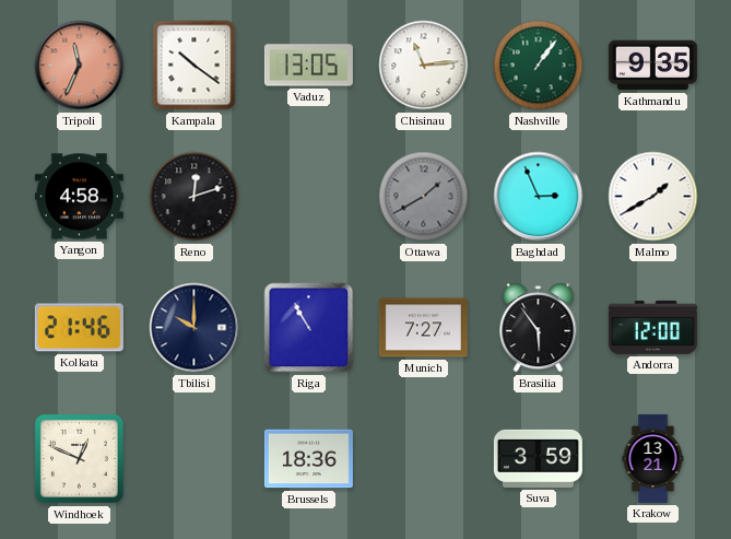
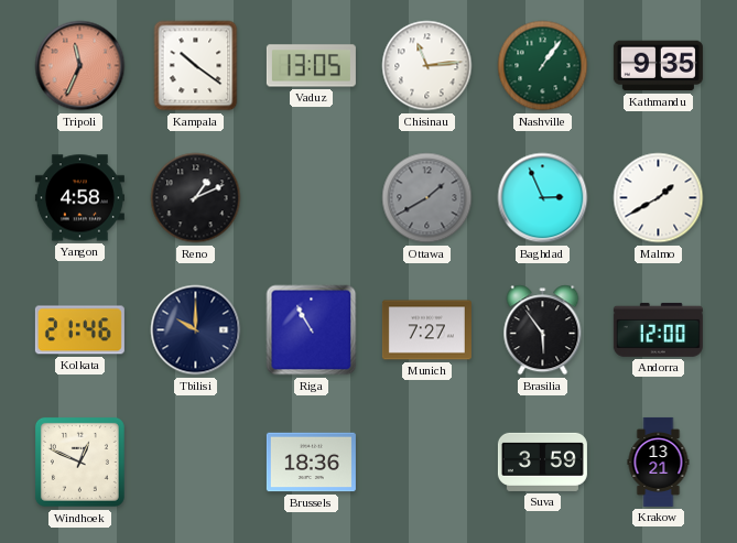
Reno: 12:12 -> 1:11 (196, 198)
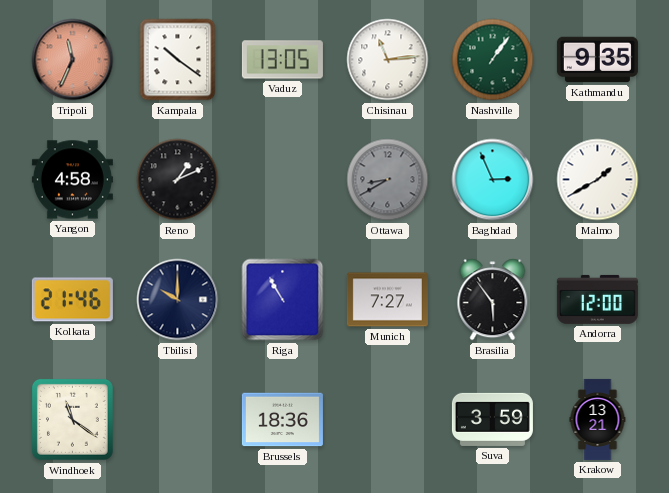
Ottawa: 1:40 -> 8:40 (388, 180)
Windhoek: 12:49 -> 11:21 (72, 419)
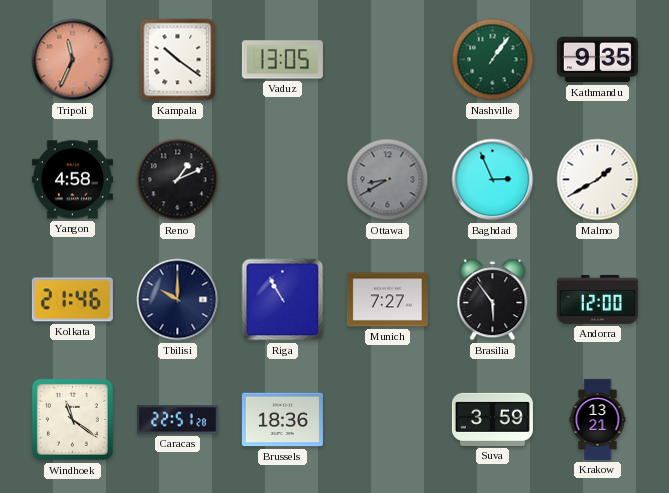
Chisinau: 11:14 -> none (388, 60)
Caracas: none -> 22:51 (177, 420)
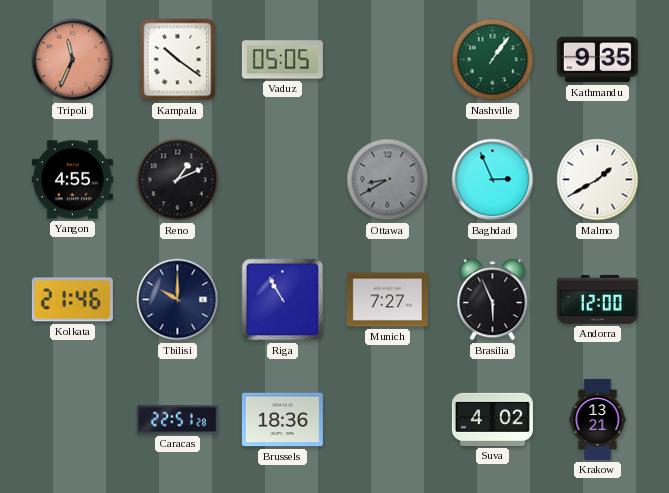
Vaduz: 13:05 -> 05:05 (282, 60)
Yangon: 4:58 -> 4:55 (72, 180)
Brasilia: 5:54 -> 5:56 (493, 300)
Windhoek: 11:21 -> none (72, 419)
Suva: 3:59 -> 4:02 (492, 419)
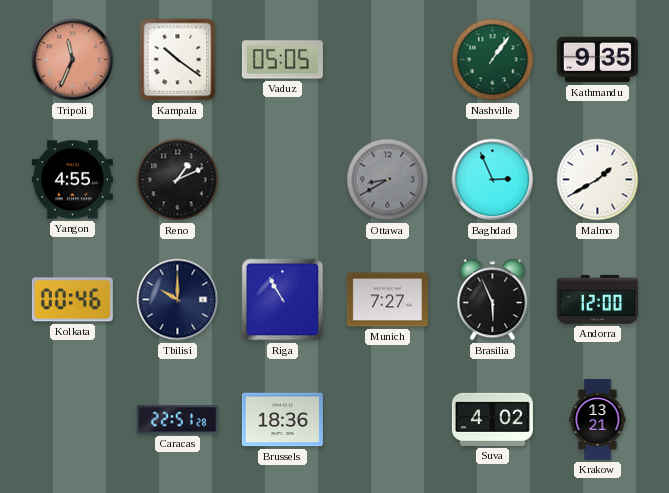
Kolkata: 21:46 -> 00:46 (72, 300)
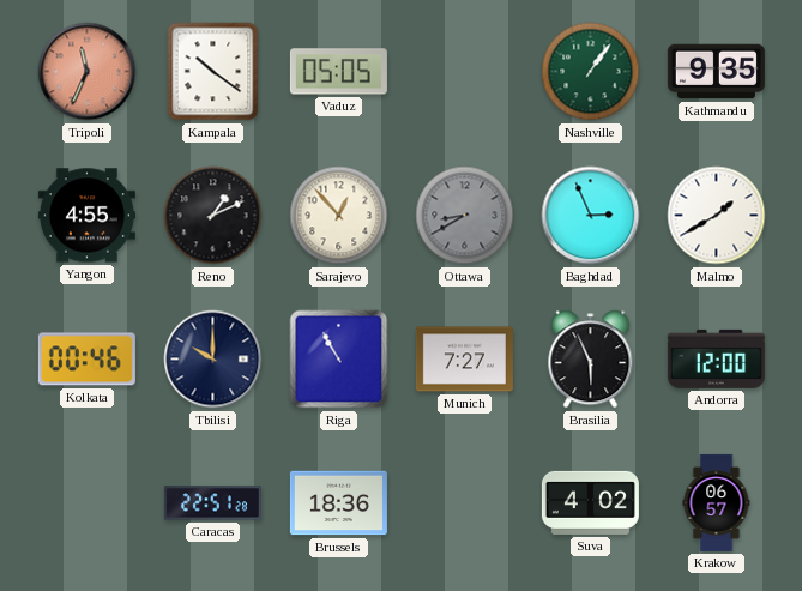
Sarajevo: none -> 12:53 (339, 216)
Krakow: 13:21 -> 06:57 (717, 502)
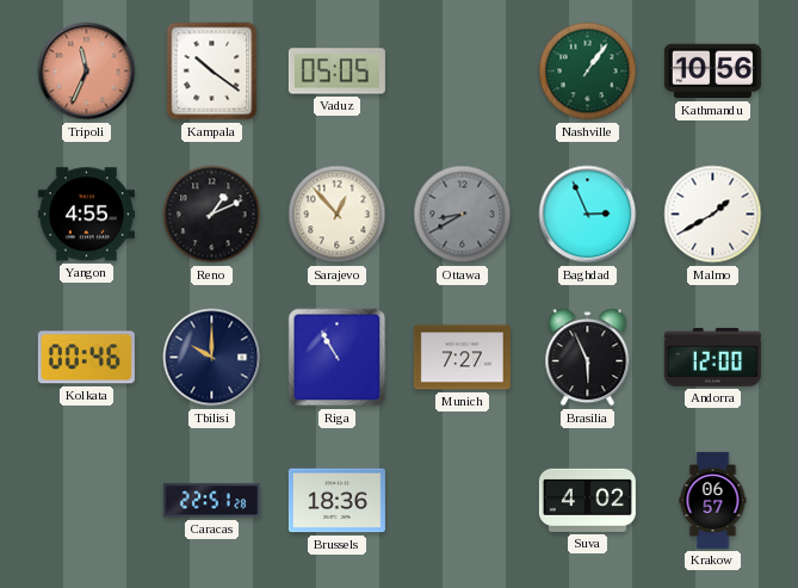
Kathmandu: 9:35 -> 10:56 (712, 72)
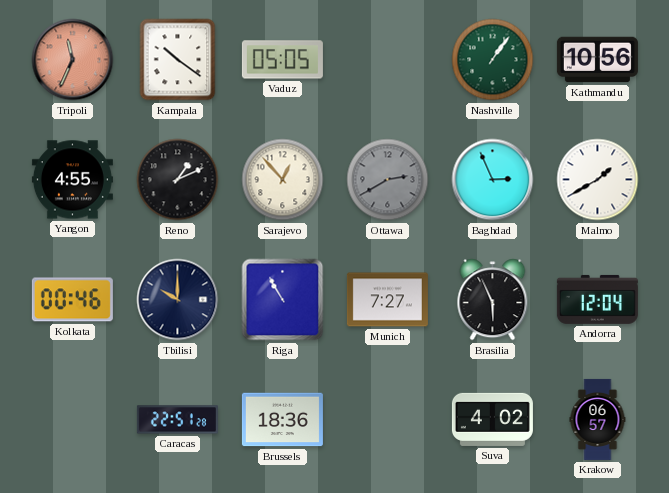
Ottawa: 8:40 -> 2:40 (388, 180)
Andorra: 12:00 -> 12:04 (597, 299)
